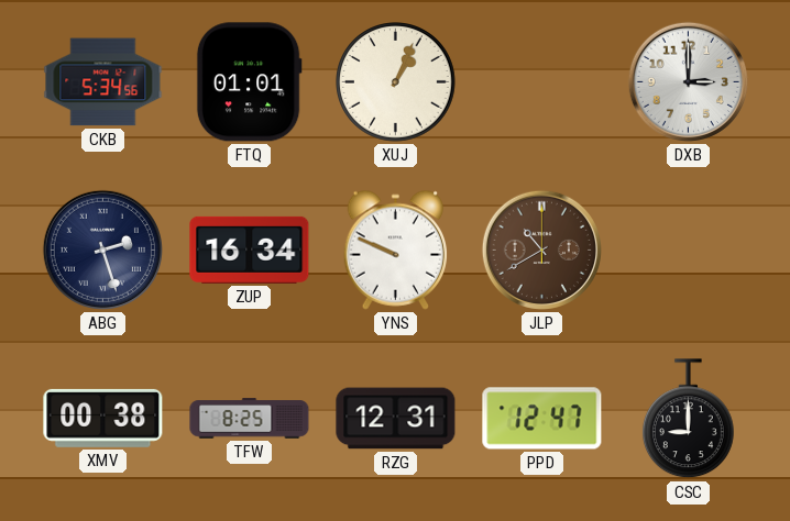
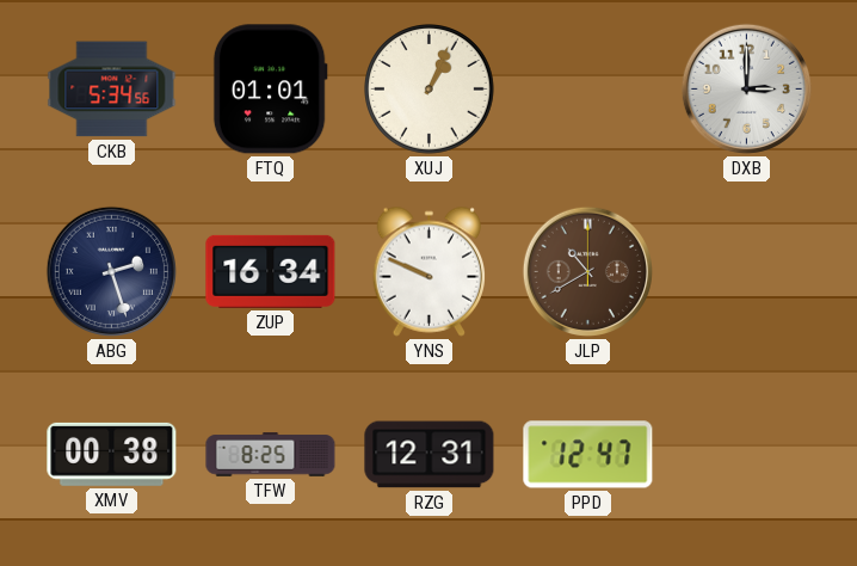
CSC: 9:00 -> none (689, 419)
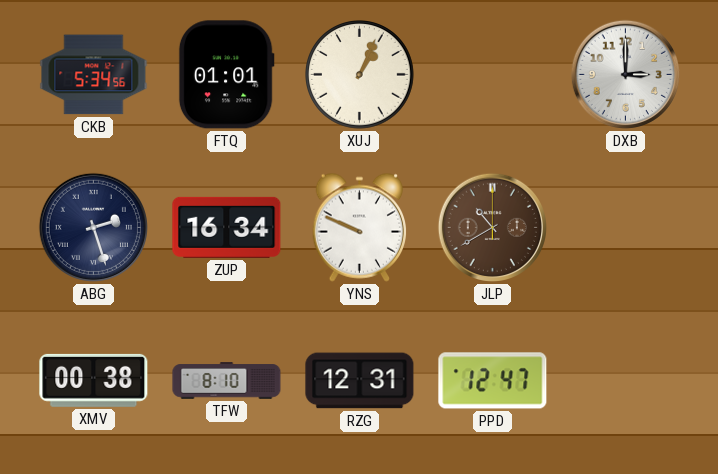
TFW: 8:25 -> 8:10 (227, 381)
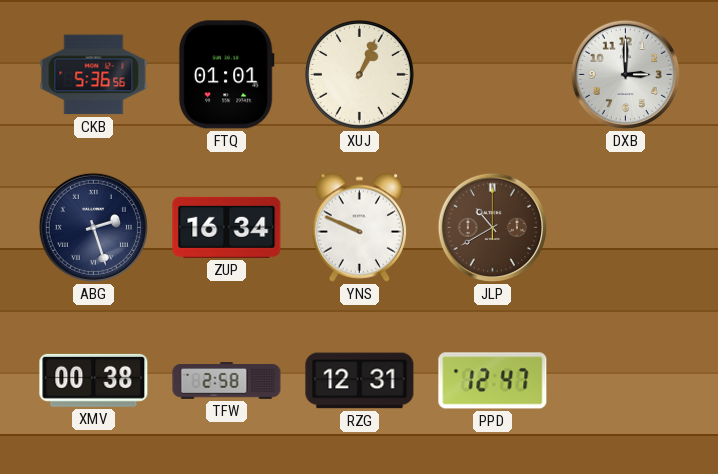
CKB: 5:34 -> 5:36 (94, 75)
TFW: 8:10 -> 2:58 (227, 381)
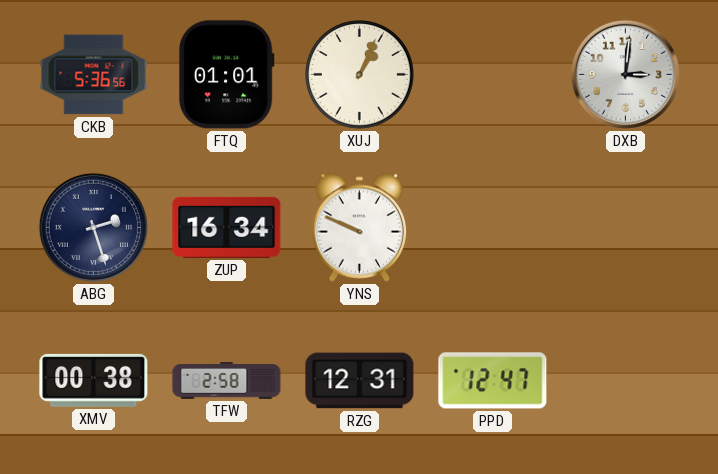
DXB: 3:00 -> 3:01 (625, 74)
JLP: 10:40 -> none (492, 227)
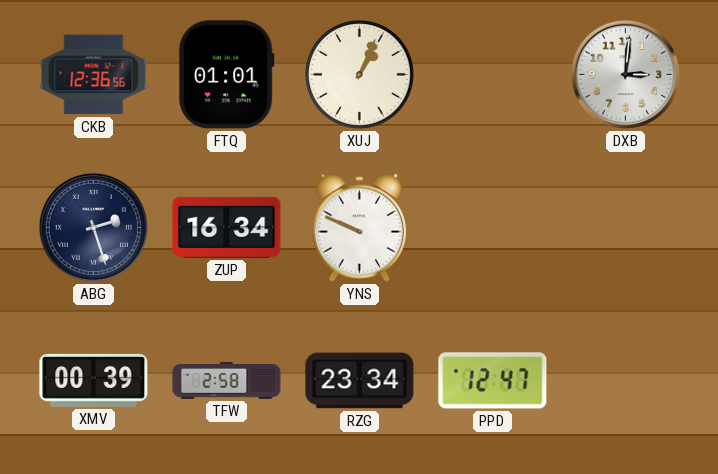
CKB: 5:36 -> 12:36 (94, 75)
XMV: 00:38 -> 00:39 (94, 380)
RZG: 12:31 -> 23:34 (360, 381)
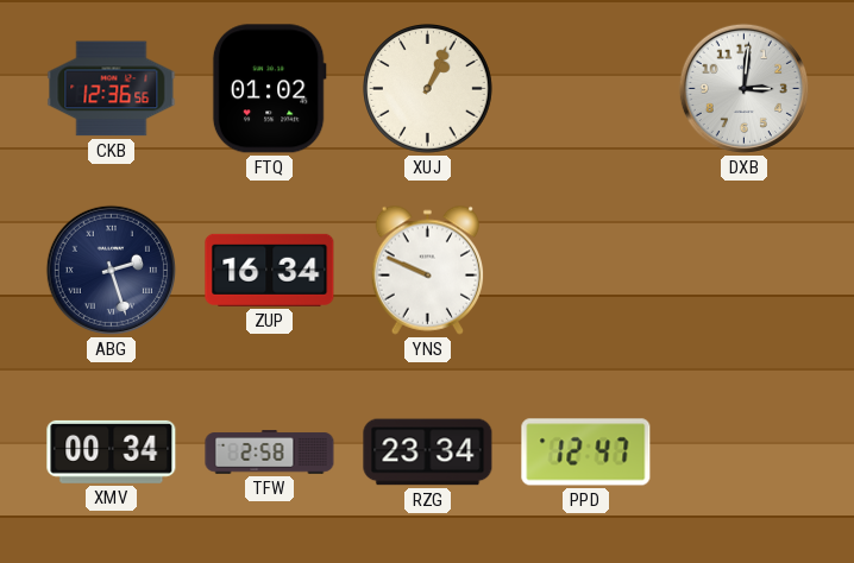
FTQ: 01:01 -> 01:02 (269, 89)
XMV: 00:39 -> 00:34 (112, 451)
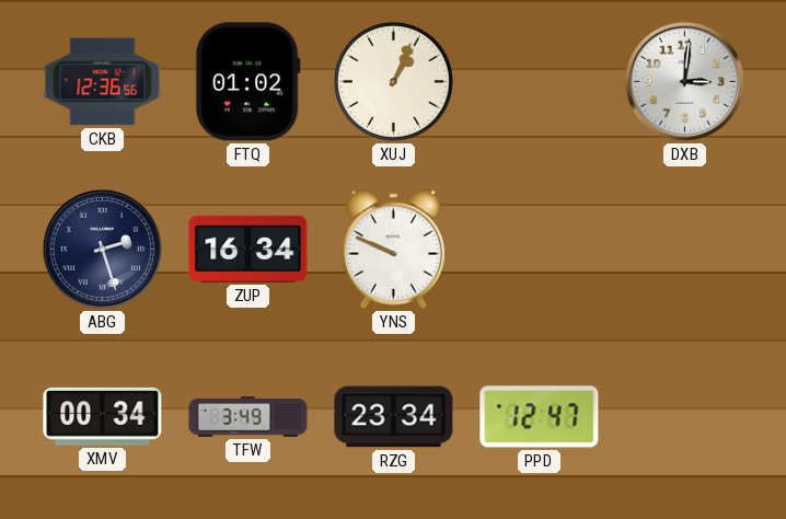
TFW: 2:58 -> 3:49 (248, 417)
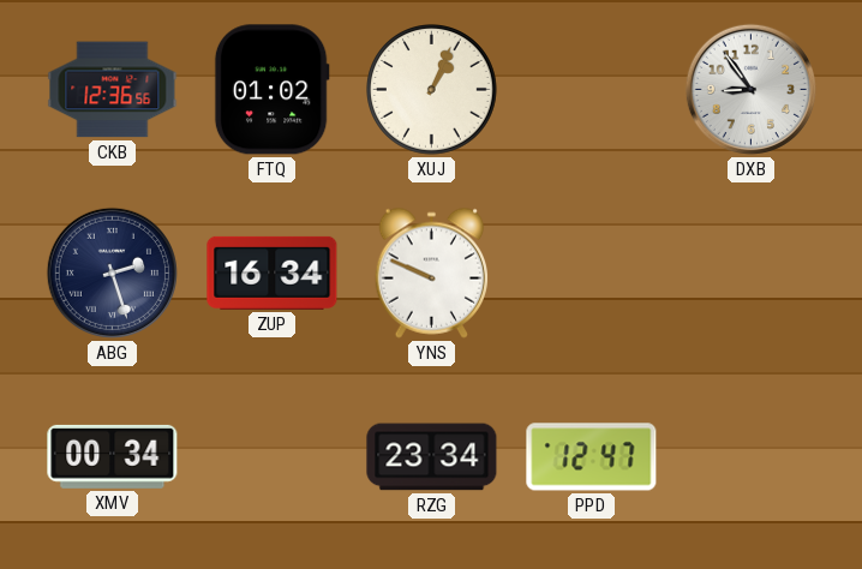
DXB: 3:01 -> 8:54 (750, 89)
TFW: 3:49 -> none (248, 417)
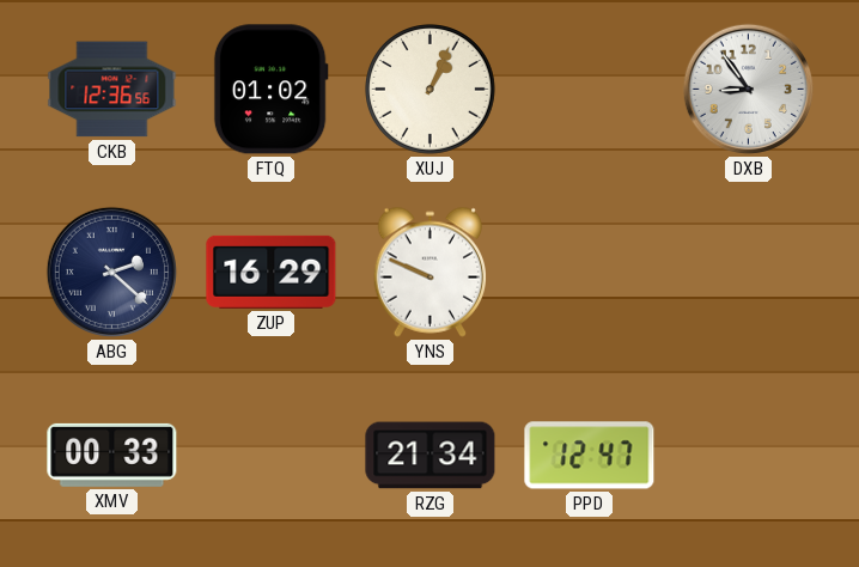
ABG: 2:27 -> 2:22 (111, 272)
ZUP: 16:34 -> 16:29 (272, 272)
XMV: 00:34 -> 00:33 (112, 455)
RZG: 23:34 -> 21:34 (431, 456)
